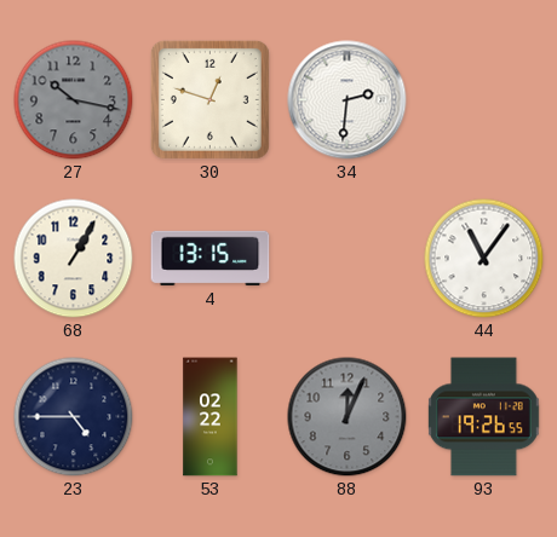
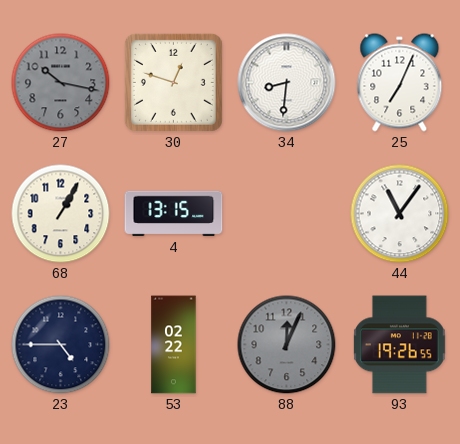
34: 2:31 -> 8:31 (287, 83)
25: none -> 7:04 (400, 83)
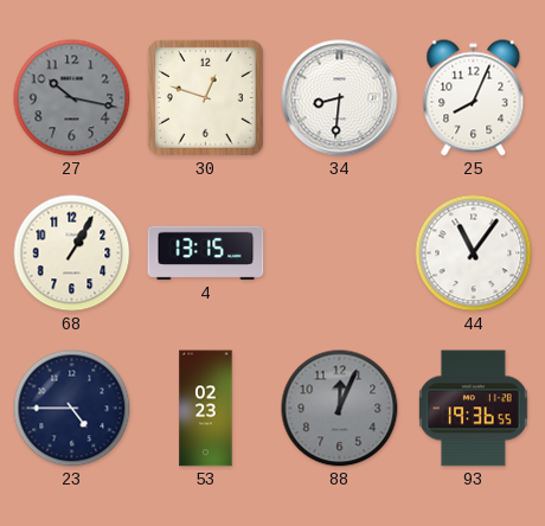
25: 7:04 -> 8:04 (474, 98)
53: 02:22 -> 02:23 (206, 409)
93: 19:26 -> 19:36 (473, 409)
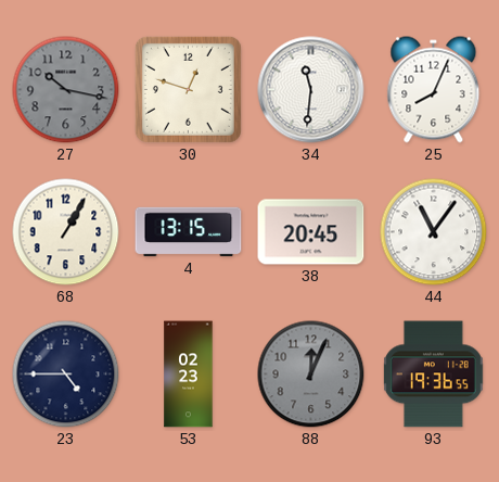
34: 8:31 -> 11:31 (311, 90)
38: none -> 20:45 (311, 232)
